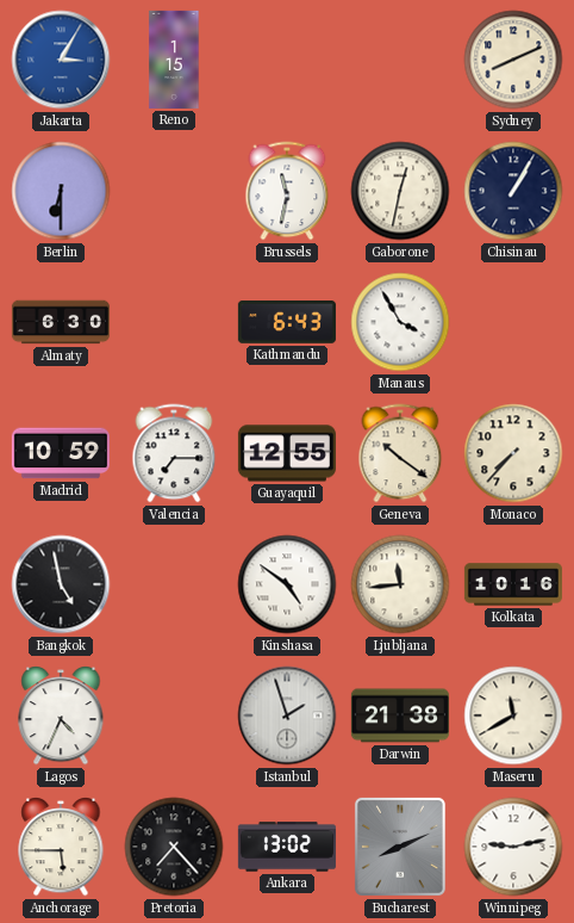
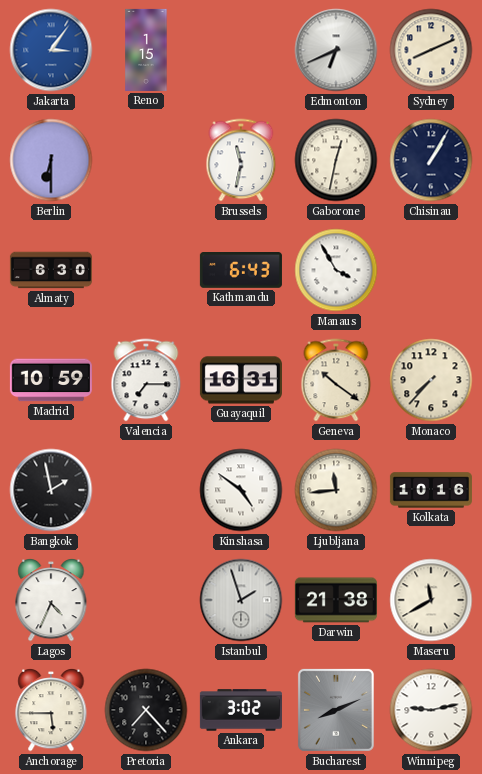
Jakarta: 3:05 -> 3:06 (51, 50)
Edmonton: none -> 6:41 (336, 50)
Guayaquil: 12:55 -> 16:31 (241, 380)
Bangkok: 4:58 -> 1:58 (51, 490)
Ankara: 13:02 -> 3:02 (241, 710)
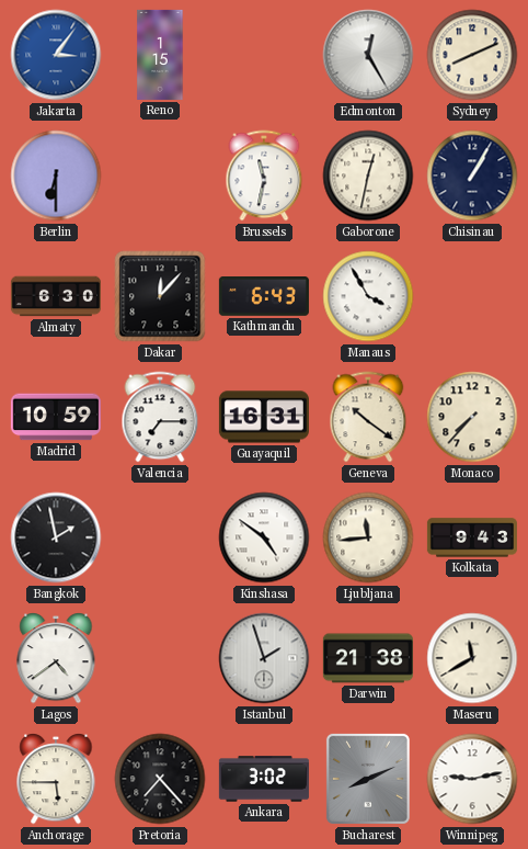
Edmonton: 6:41 -> 12:25 (368, 55)
Dakar: none -> 12:07 (160, 296)
Kolkata: 10:16 -> 9:43 (472, 537)
Lagos: 4:34 -> 4:39 (56, 658)
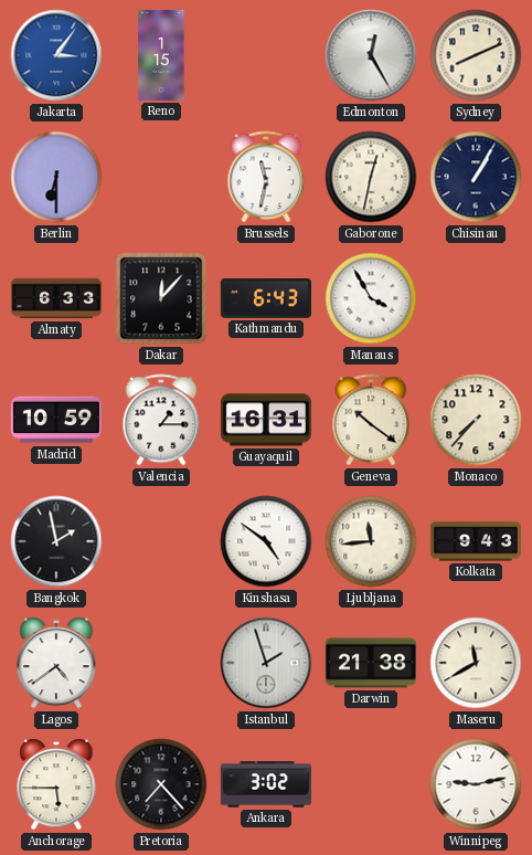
Almaty: 6:30 -> 6:33 (56, 298)
Valencia: 7:15 -> 1:15 (161, 420)
Bucharest: 8:11 -> none (368, 779)
